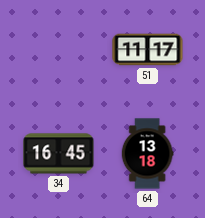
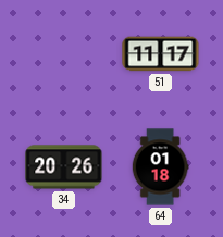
34: 16:45 -> 20:26 (64, 167)
64: 13:18 -> 01:18 (160, 167)
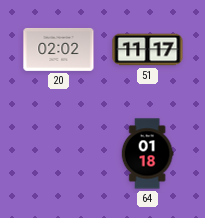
20: none -> 02:02 (59, 49)
34: 20:26 -> none (64, 167)
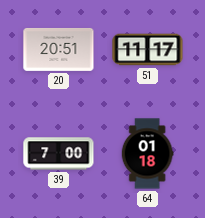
20: 02:02 -> 20:51 (59, 49)
39: none -> 7:00 (59, 154)
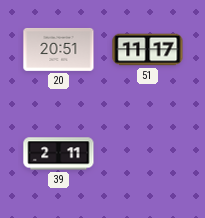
39: 7:00 -> 2:11 (59, 154)
64: 01:18 -> none (147, 154)
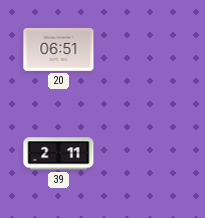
20: 20:51 -> 06:51 (59, 49)
51: 11:17 -> none (148, 50)
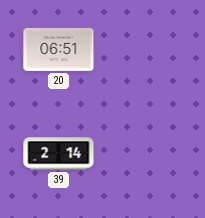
39: 2:11 -> 2:14 (59, 154)
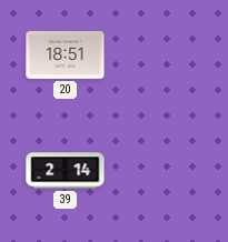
20: 06:51 -> 18:51 (66, 54)
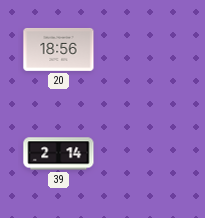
20: 18:51 -> 18:56 (59, 49)
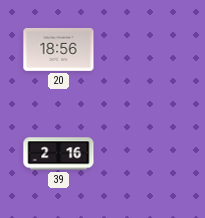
39: 2:14 -> 2:16 (59, 154)
